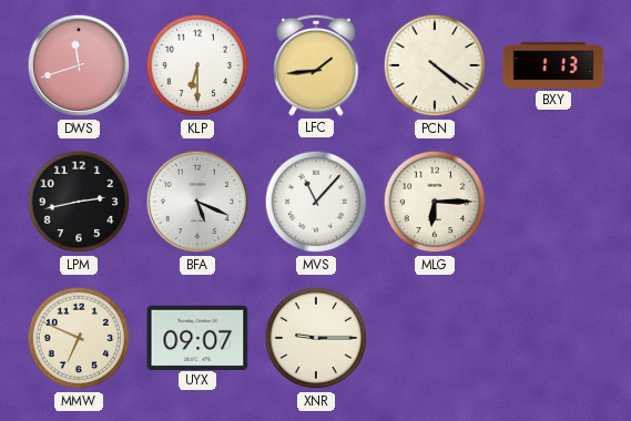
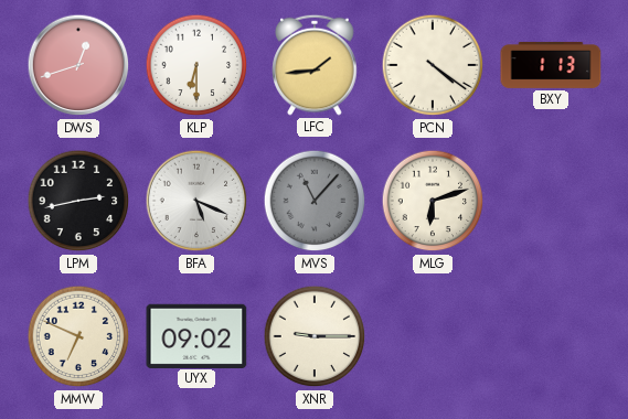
DWS: 11:42 -> 12:42 (78, 65)
MVS dial: white -> grey (315, 201)
MLG: 6:15 -> 6:12 (433, 201)
UYX: 09:07 -> 09:02 (196, 335)
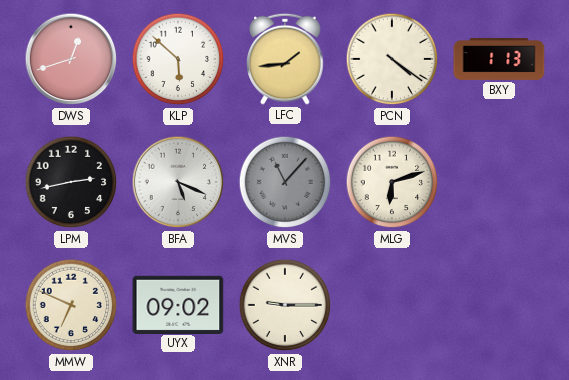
KLP: 6:30 -> 5:52 (178, 59)
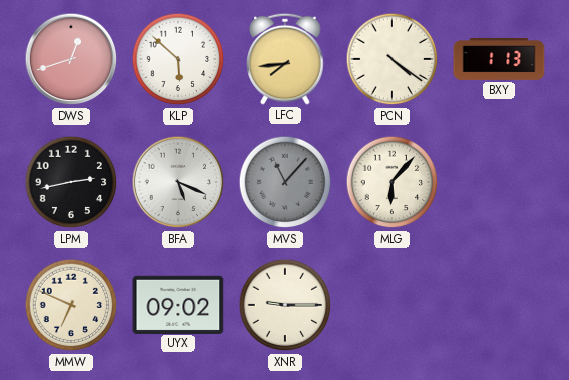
LFC: 1:44 -> 7:44 (285, 59)
MLG: 6:12 -> 6:07 (392, 182)
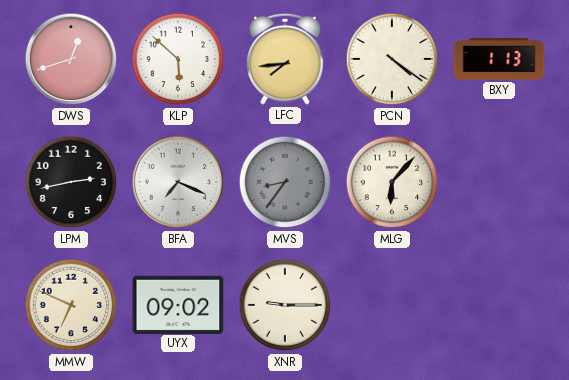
BFA: 5:19 -> 7:19 (178, 182)
MVS: 11:07 -> 8:36 (285, 182)
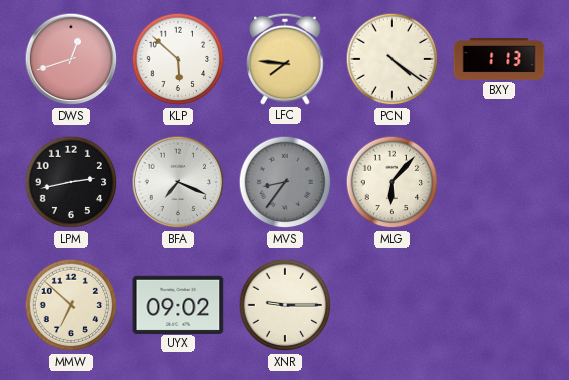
LFC: 7:44 -> 7:46 (285, 59)
MMW: 6:49 -> 6:52 (71, 305)
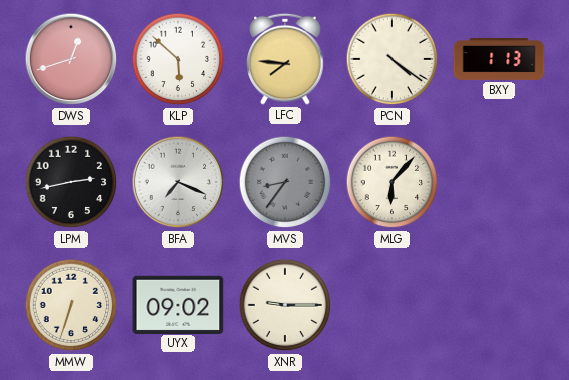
MMW: 6:52 -> 6:33 (71, 305)
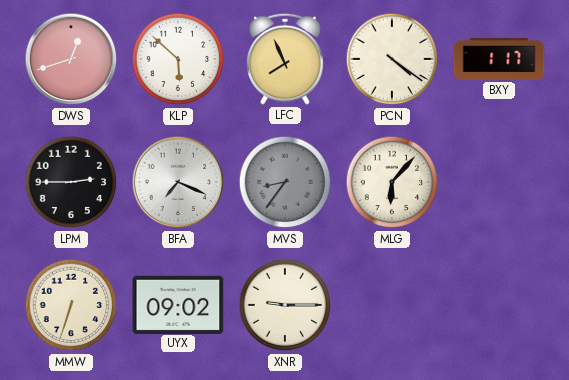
LFC: 7:46 -> 7:56 (285, 59)
BXY: 1:13 -> 1:17 (499, 59)
LPM: 2:43 -> 2:45 (71, 182)
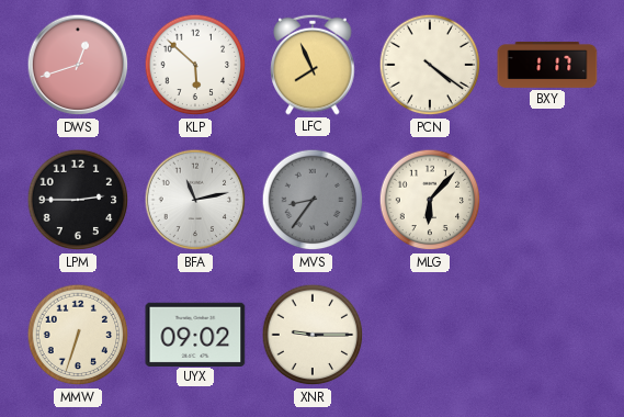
BFA: 7:19 -> 11:13 (195, 200)
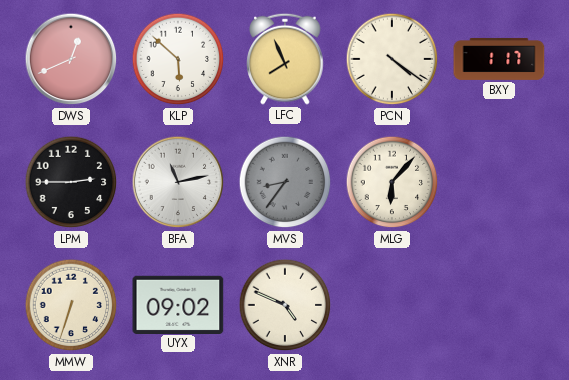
DWS: 12:42 -> 12:41 (71, 59)
XNR: 9:15 -> 4:49 (285, 305)
